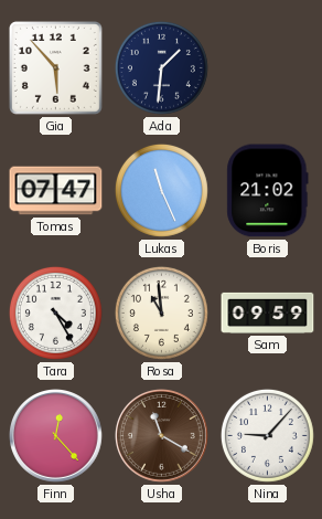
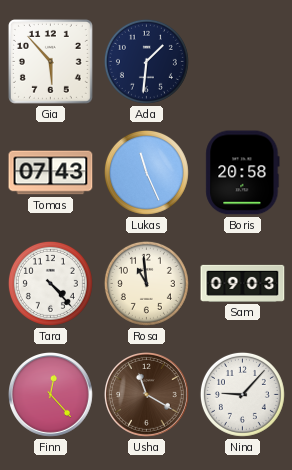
Tomas: 07:47 -> 07:43 (51, 173)
Boris: 21:02 -> 20:58 (243, 173)
Tara: 4:25 -> 4:23 (50, 283)
Sam: 09:59 -> 09:03 (243, 283)
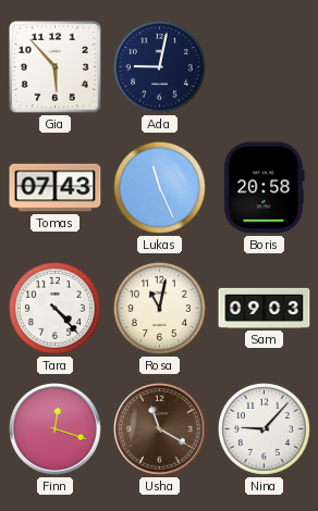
Ada: 1:31 -> 9:02 (159, 66)
Rosa: 10:59 -> 11:02 (159, 308)
Finn: 12:23 -> 12:18 (56, 429)
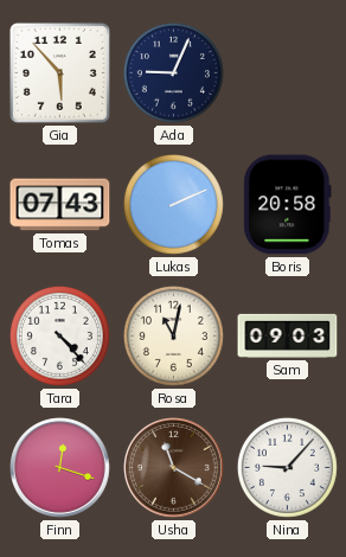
Ada: 9:02 -> 9:04 (173, 72)
Lukas: 11:26 -> 2:11 (173, 204)
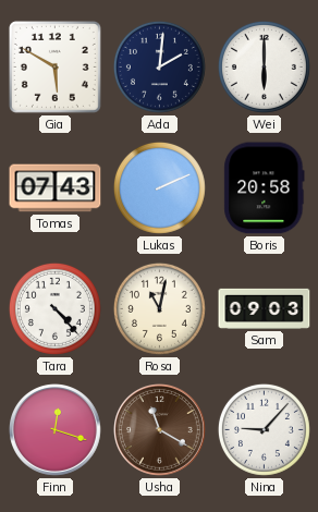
Gia: 5:53 -> 5:50 (54, 66)
Ada: 9:04 -> 2:01 (159, 66)
Wei: none -> 6:00 (264, 66)
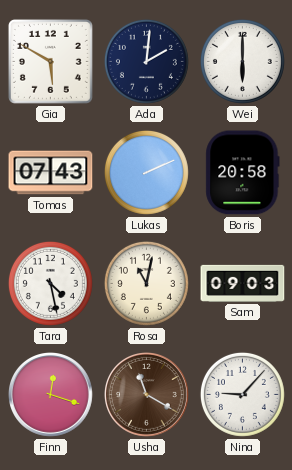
Tara: 4:23 -> 4:28 (50, 283)
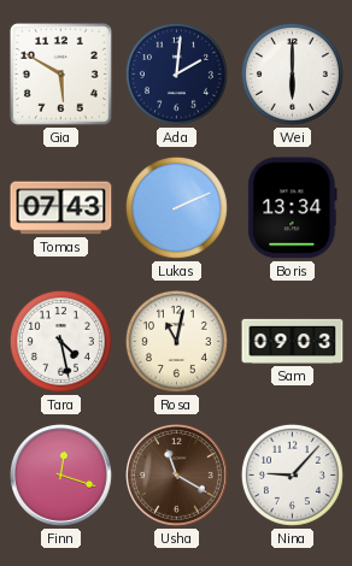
Boris: 20:58 -> 13:34 (293, 208)
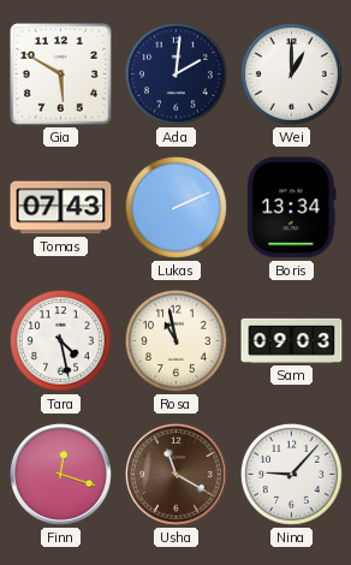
Wei: 6:00 -> 1:00 (291, 73)
Rosa: 11:02 -> 10:58 (175, 340)
